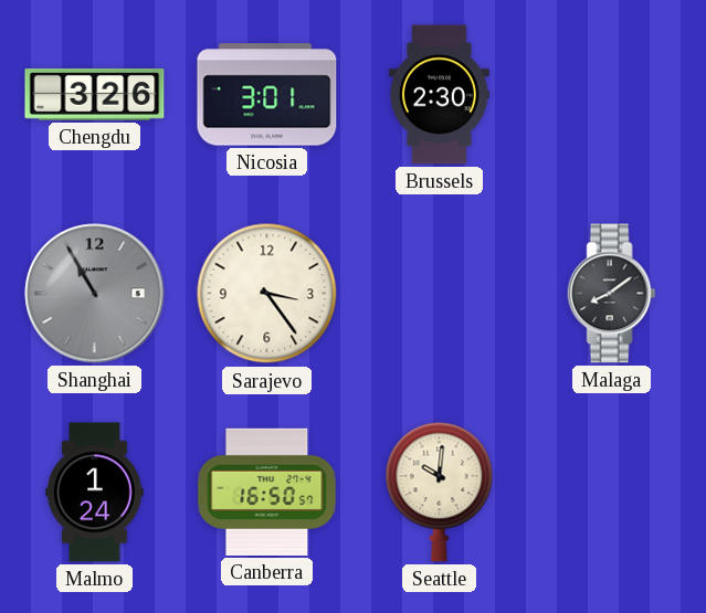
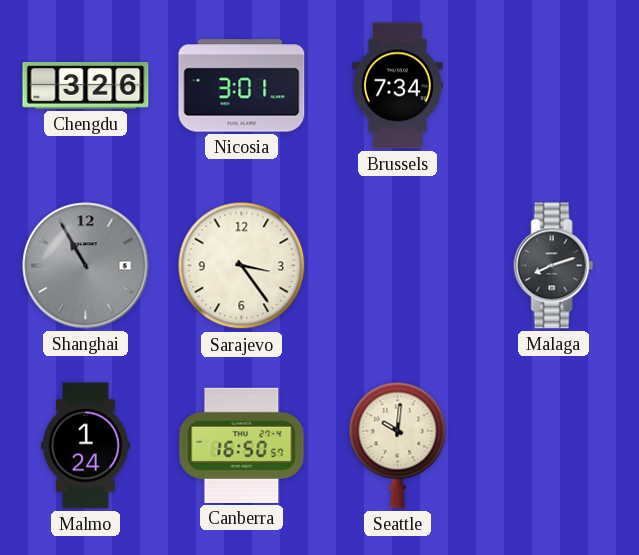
Brussels: 2:30 -> 7:34 (397, 86)
Malaga: 8:09 -> 8:12 (554, 266)
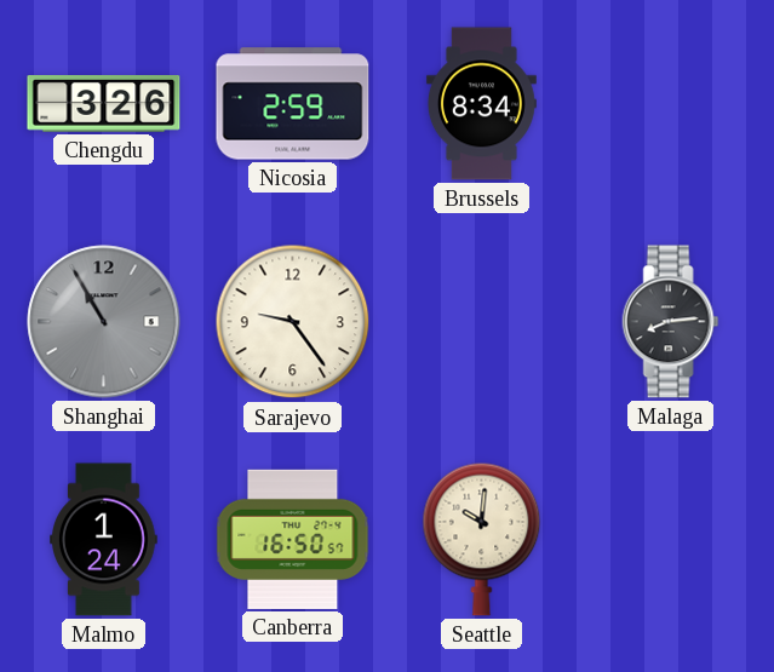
Nicosia: 3:01 -> 2:59 (293, 104)
Brussels: 7:34 -> 8:34 (481, 104)
Sarajevo: 3:24 -> 9:24 (293, 322)
Malaga: 8:12 -> 8:14 (671, 322)
